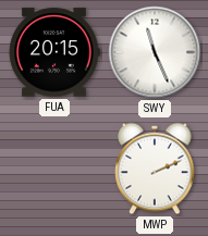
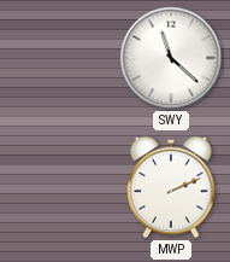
FUA: 20:15 -> none (54, 52)
SWY: 11:26 -> 11:22 (171, 58)
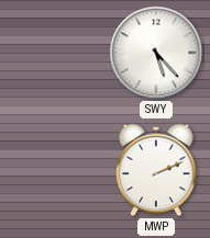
SWY: 11:22 -> 5:23 (156, 53)
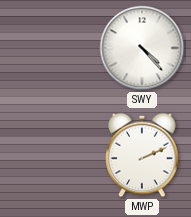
SWY: 5:23 -> 4:23 (142, 48)
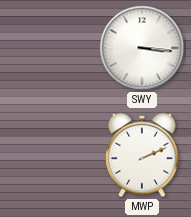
SWY: 4:23 -> 3:16 (142, 48)
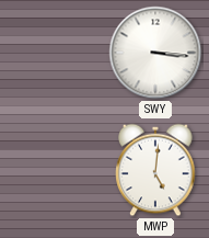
MWP: 2:11 -> 5:01 (155, 170)
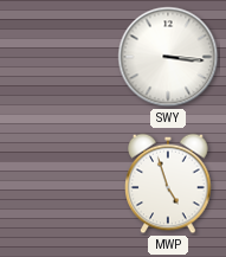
MWP: 5:01 -> 4:57 (168, 184)
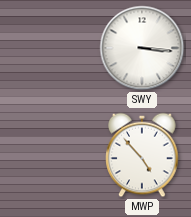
MWP: 4:57 -> 4:53 (142, 155)
